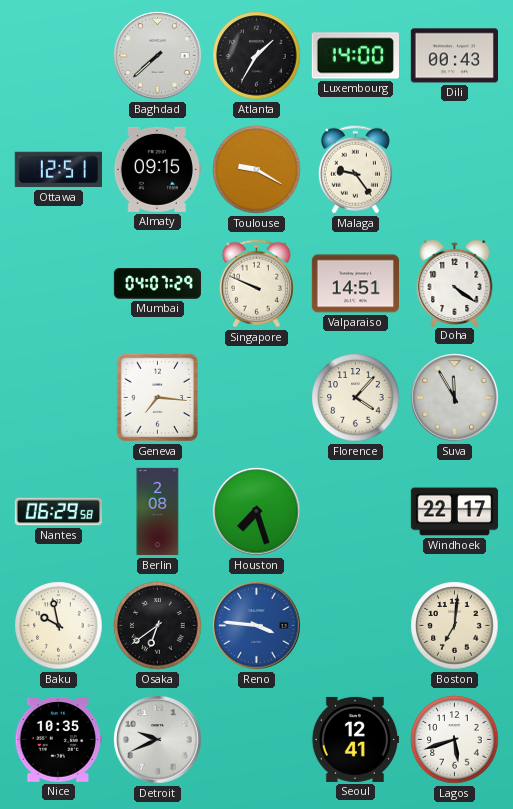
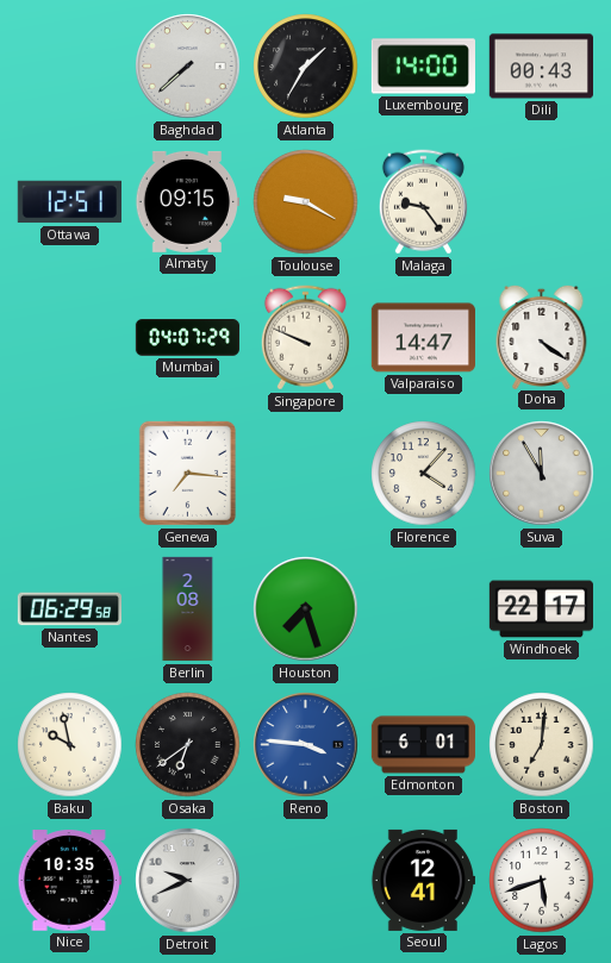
Valparaiso: 14:51 -> 14:47 (423, 338)
Edmonton: none -> 6:01 (423, 745)
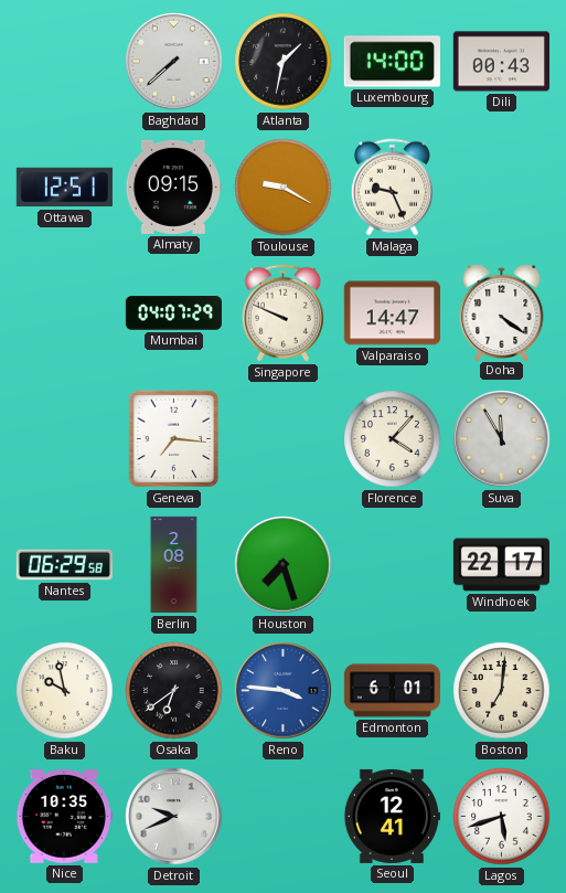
Atlanta: 1:35 -> 1:32 (284, 62)
Malaga: 9:24 -> 9:26 (392, 188)
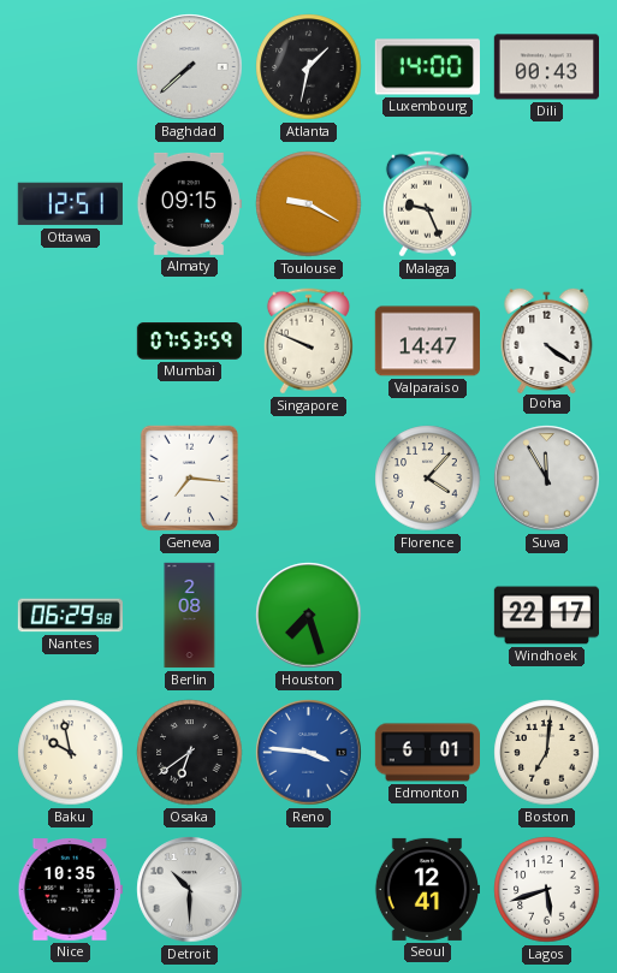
Mumbai: 04:07 -> 07:53 (189, 342)
Detroit: 9:41 -> 10:30 (190, 890)
